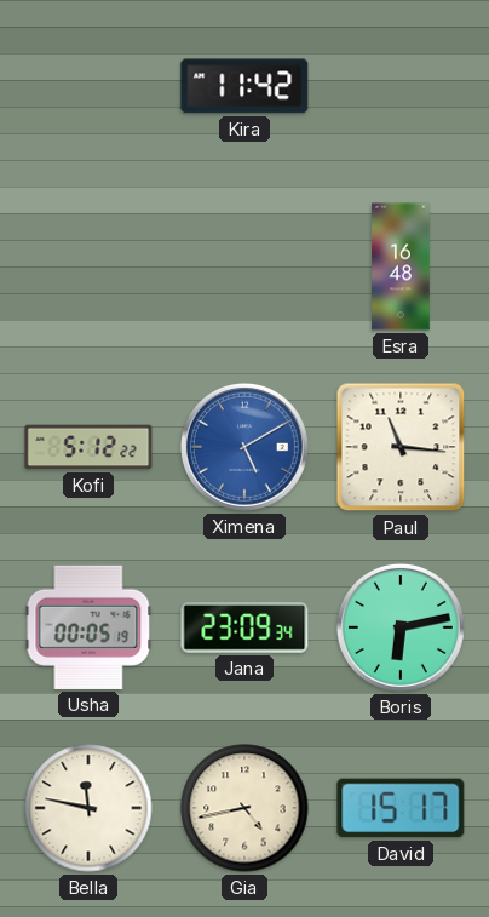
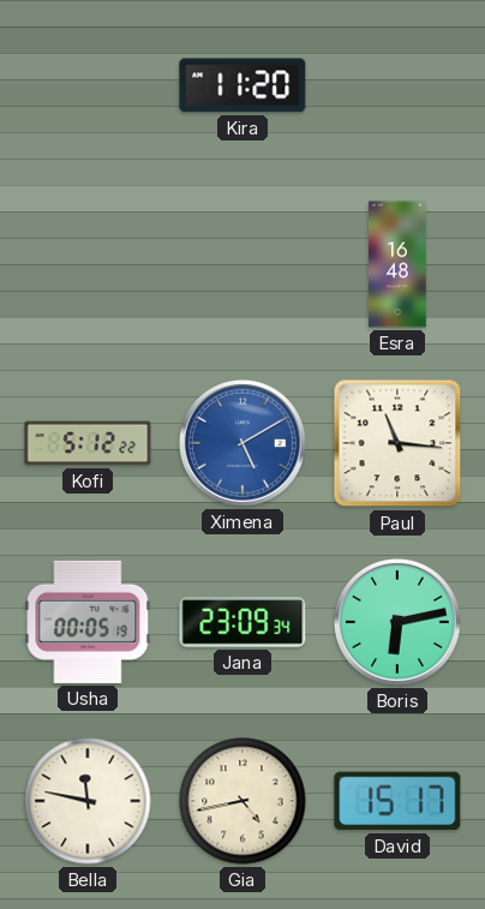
Kira: 11:42 -> 11:20 (242, 85)
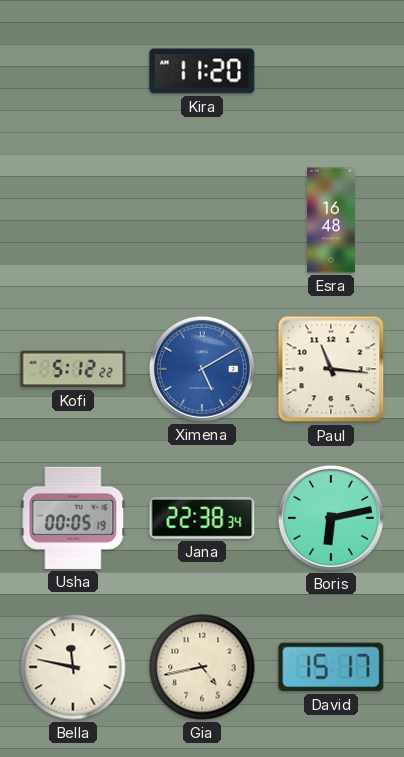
Jana: 23:09 -> 22:38 (202, 518)
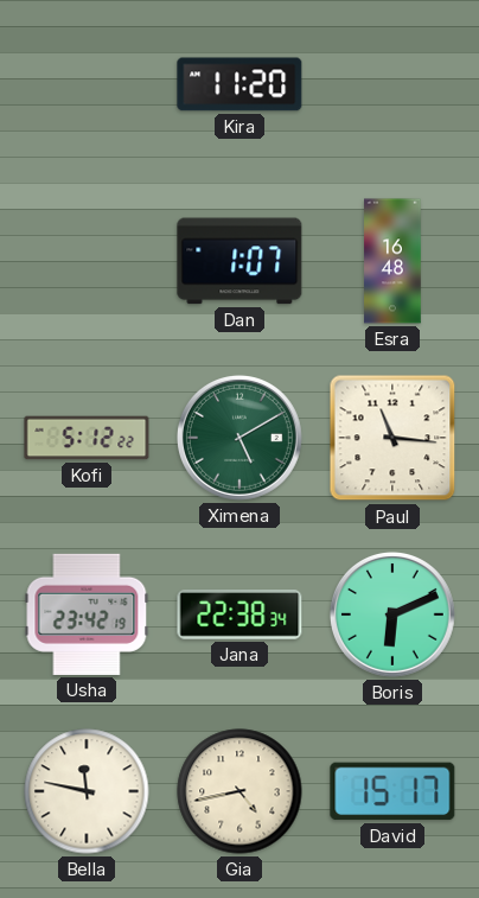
Dan: none -> 1:07 (239, 261)
Ximena dial: blue -> green (239, 438)
Usha: 00:05 -> 23:42 (87, 614)
Boris: 6:13 -> 6:11 (392, 614)
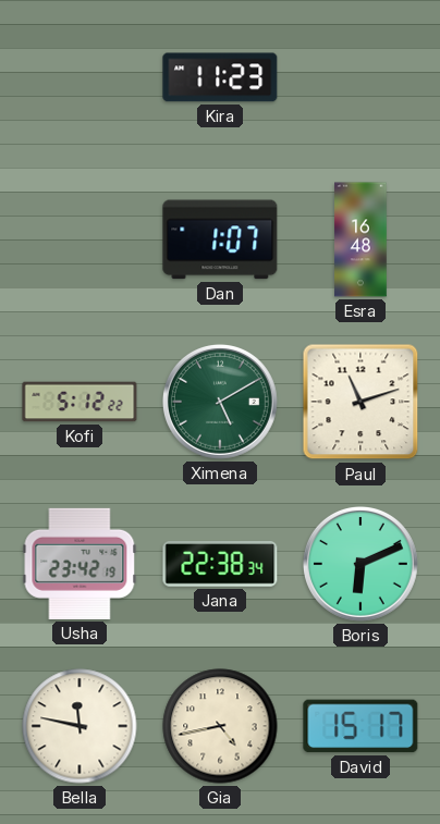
Kira: 11:20 -> 11:23 (220, 77)
Paul: 11:16 -> 11:12 (360, 402)
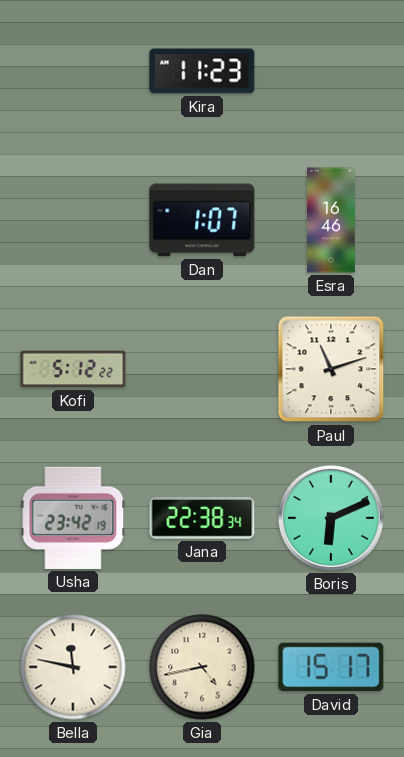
Esra: 16:48 -> 16:46 (331, 220)
Ximena: 5:10 -> none (220, 402)
